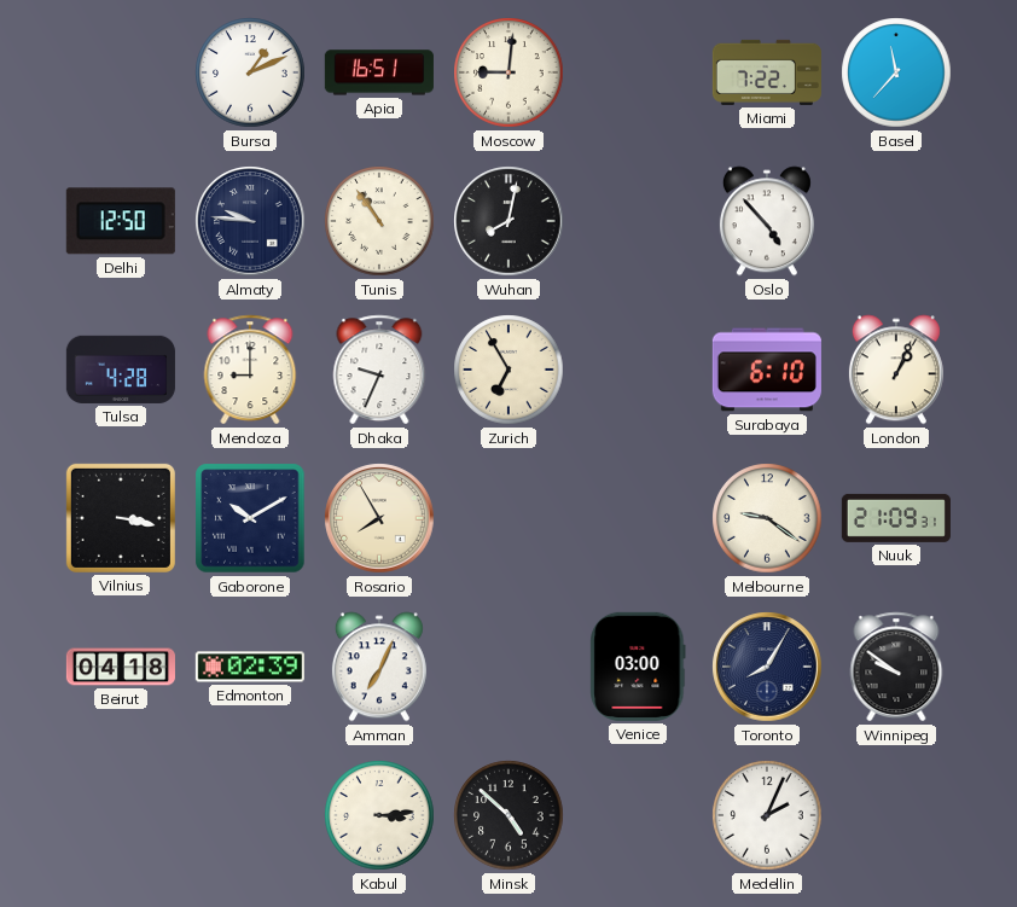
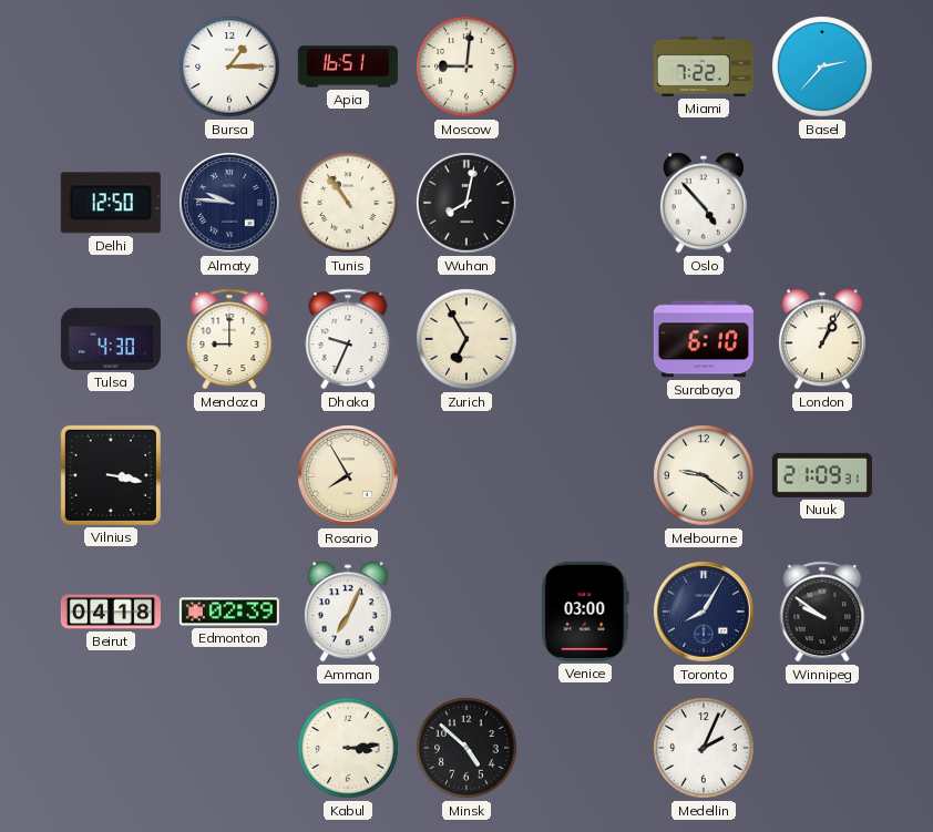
Bursa: 1:11 -> 1:15 (229, 66)
Basel: 11:37 -> 2:37 (822, 66)
Tulsa: 4:28 -> 4:30 (111, 339)
Gaborone: 10:10 -> none (250, 518)
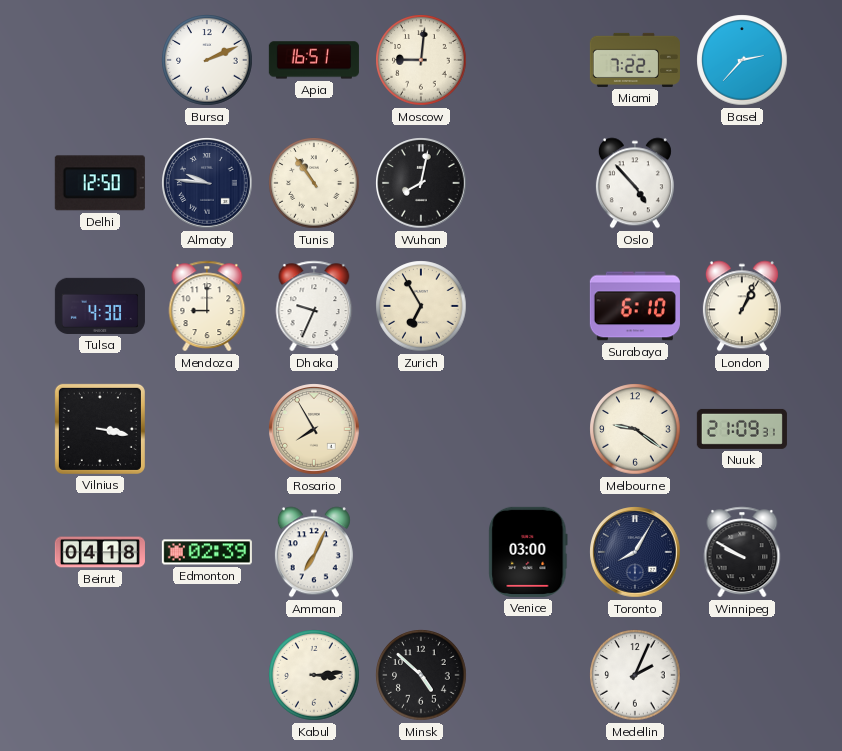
Bursa: 1:15 -> 2:11 (207, 60)
Winnipeg: 9:51 -> 9:50 (742, 552)
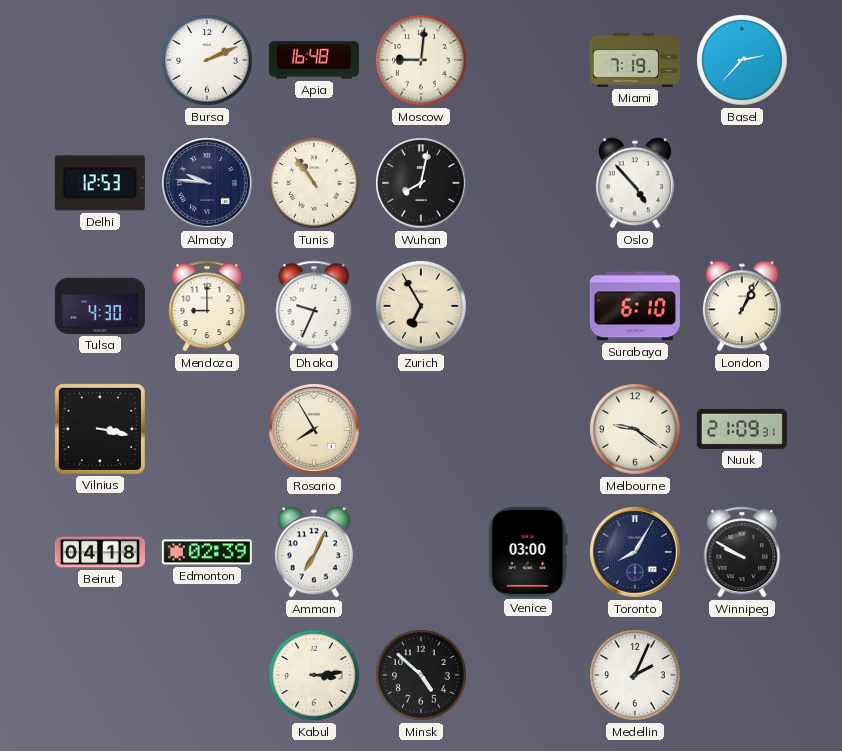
Apia: 16:51 -> 16:48 (314, 60)
Miami: 7:22 -> 7:19 (635, 60)
Delhi: 12:50 -> 12:53 (100, 183)
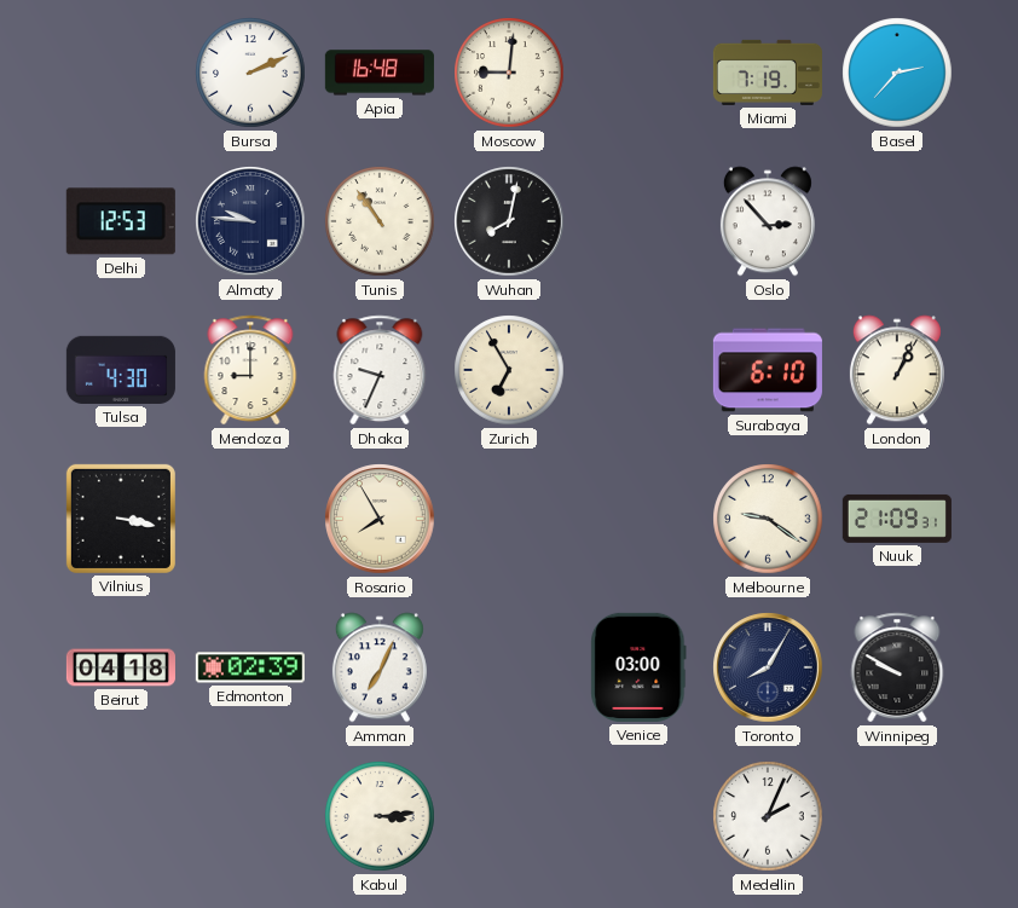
Oslo: 4:53 -> 2:53 (768, 221)
Minsk: 4:52 -> none (421, 675)
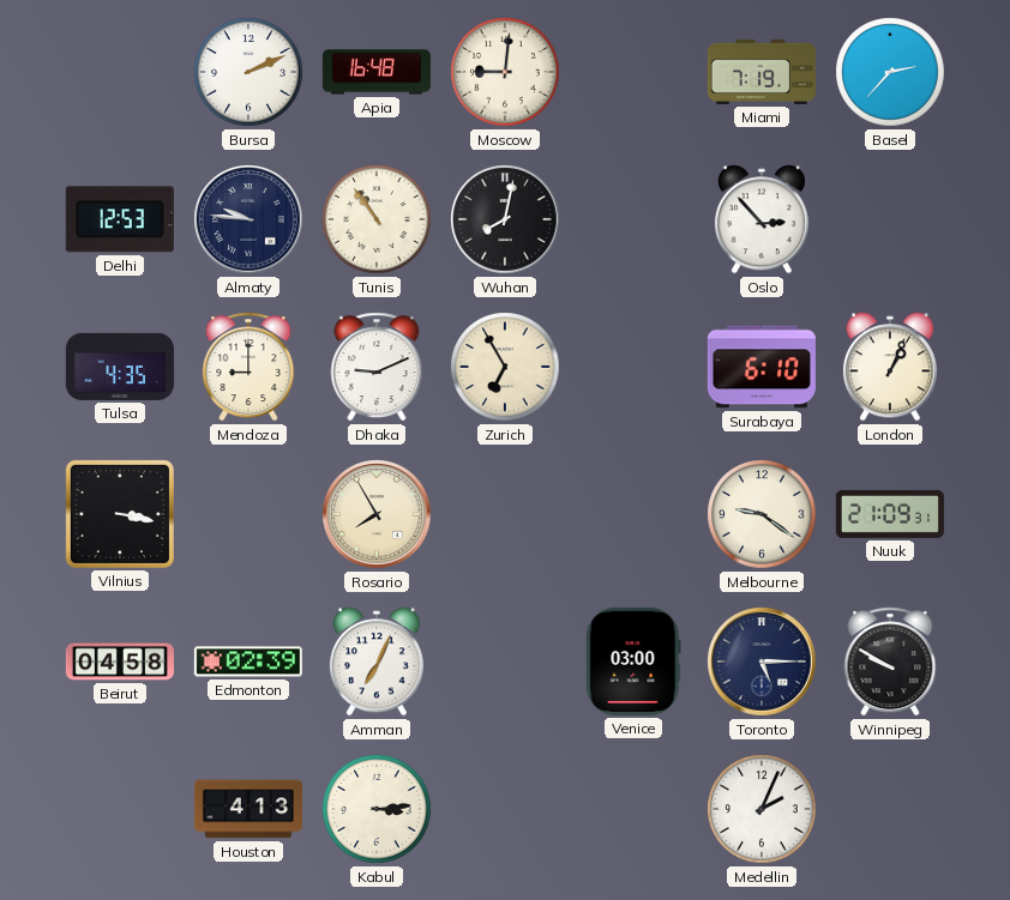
Tulsa: 4:30 -> 4:35 (120, 367)
Dhaka: 9:34 -> 9:11 (377, 367)
Beirut: 04:18 -> 04:58 (120, 662)
Toronto: 8:05 -> 5:15 (762, 662)
Houston: none -> 4:13 (248, 809)
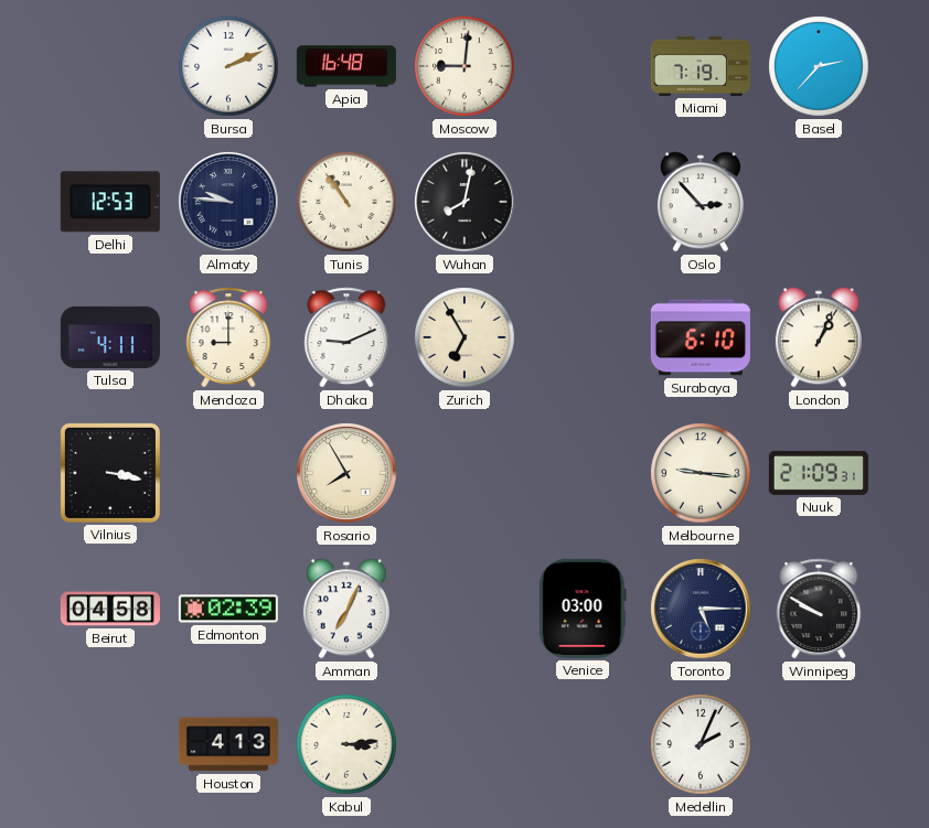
Tulsa: 4:35 -> 4:11 (110, 337)
Melbourne: 9:21 -> 9:16 (701, 473)
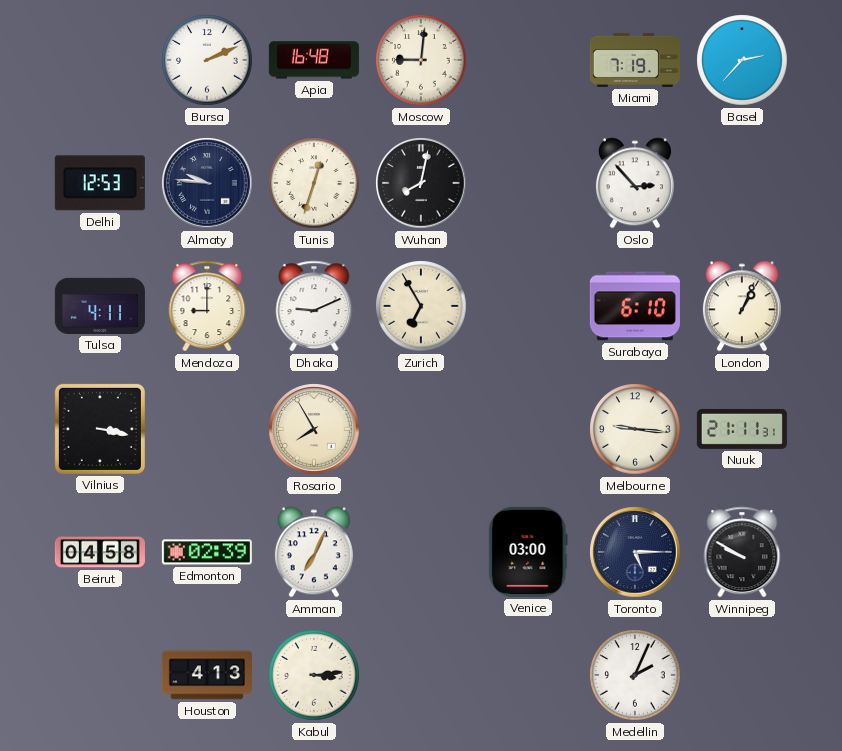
Tunis: 10:54 -> 12:33 (314, 183)
Nuuk: 21:09 -> 21:11 (742, 429)
